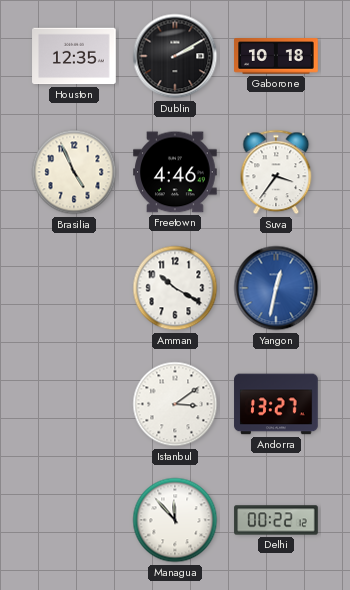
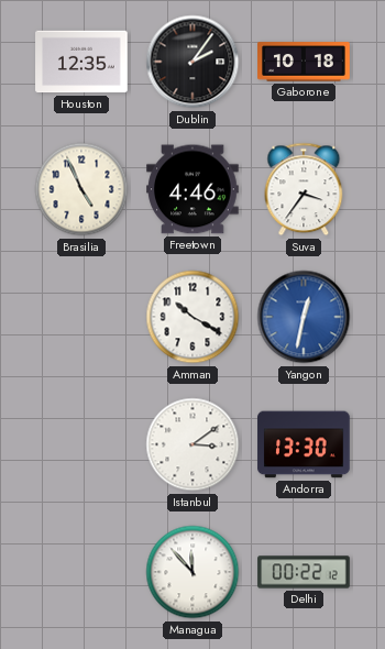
Dublin: 2:10 -> 2:06 (193, 62)
Andorra: 13:27 -> 13:30 (304, 444)
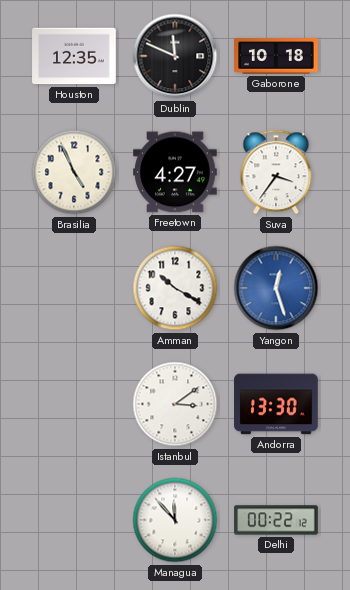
Dublin: 2:06 -> 11:49 (175, 56)
Freetown: 4:46 -> 4:27 (175, 172)
Yangon: 12:32 -> 12:27 (276, 288)
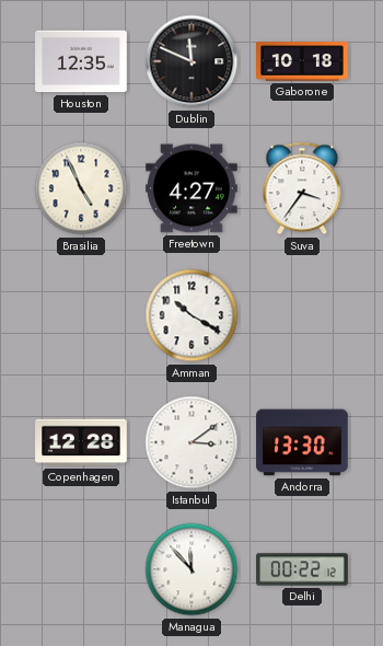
Yangon: 12:27 -> none (276, 288)
Copenhagen: none -> 12:28 (81, 442)
